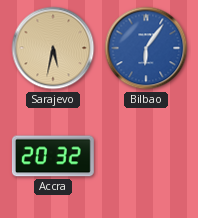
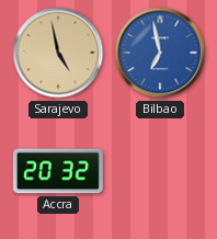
Sarajevo: 5:32 -> 4:58 (58, 53)
Bilbao: 6:06 -> 6:58 (160, 53)
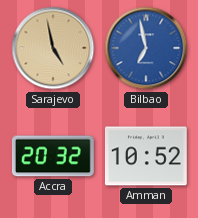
Amman: none -> 10:52 (146, 156)
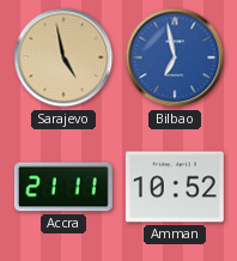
Accra: 20:32 -> 21:11 (63, 187)
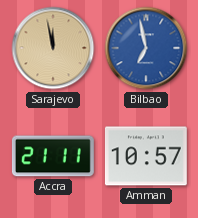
Sarajevo: 4:58 -> 11:58 (53, 48)
Amman: 10:52 -> 10:57 (146, 156)
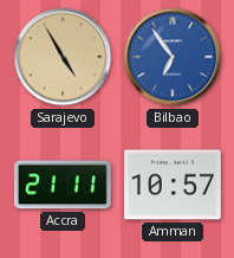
Sarajevo: 11:58 -> 4:55 (63, 57)
Bilbao: 6:58 -> 6:54 (173, 57)
